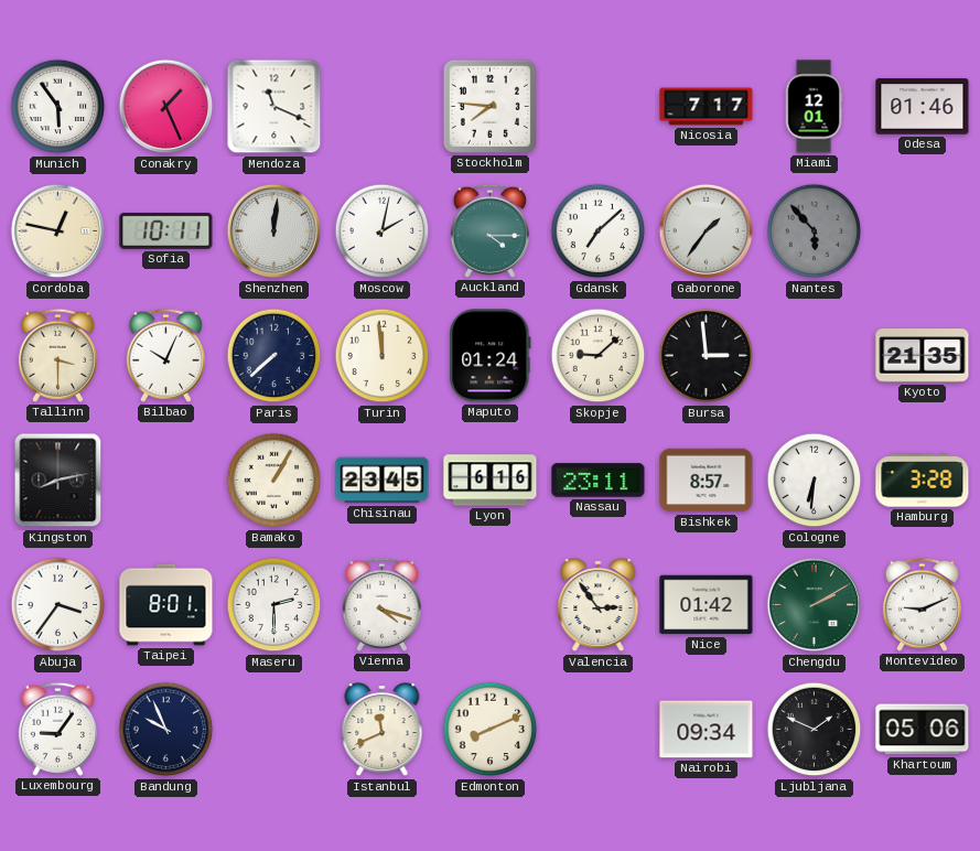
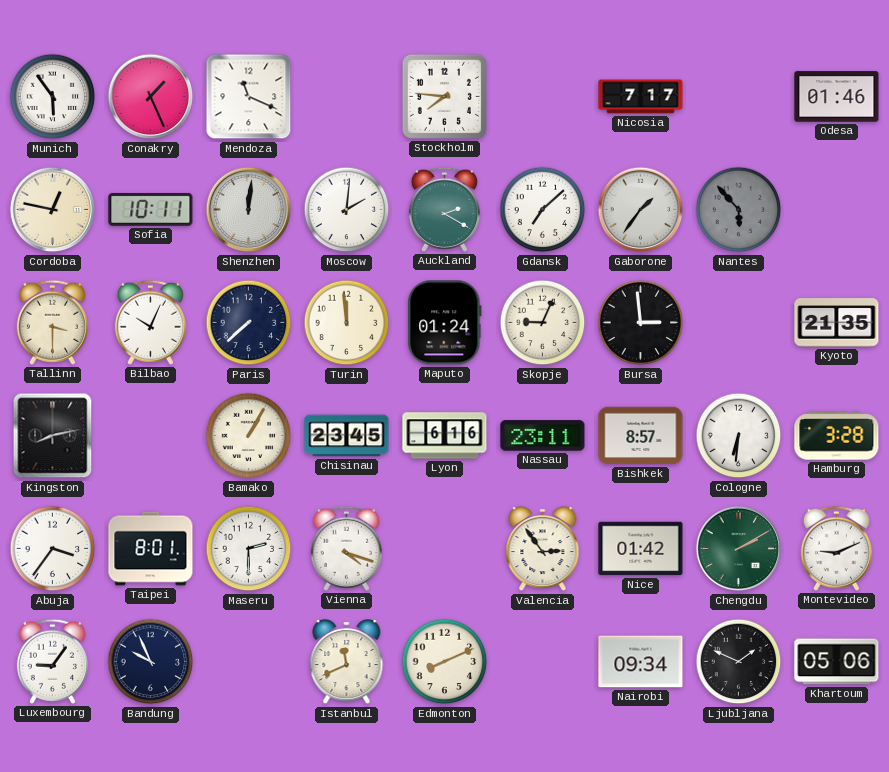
Miami: 12:01 -> none (814, 107)
Moscow: 2:02 -> 2:01 (347, 210)
Auckland: 4:15 -> 2:20 (444, 209)
Skopje: 9:08 -> 9:04 (543, 323)
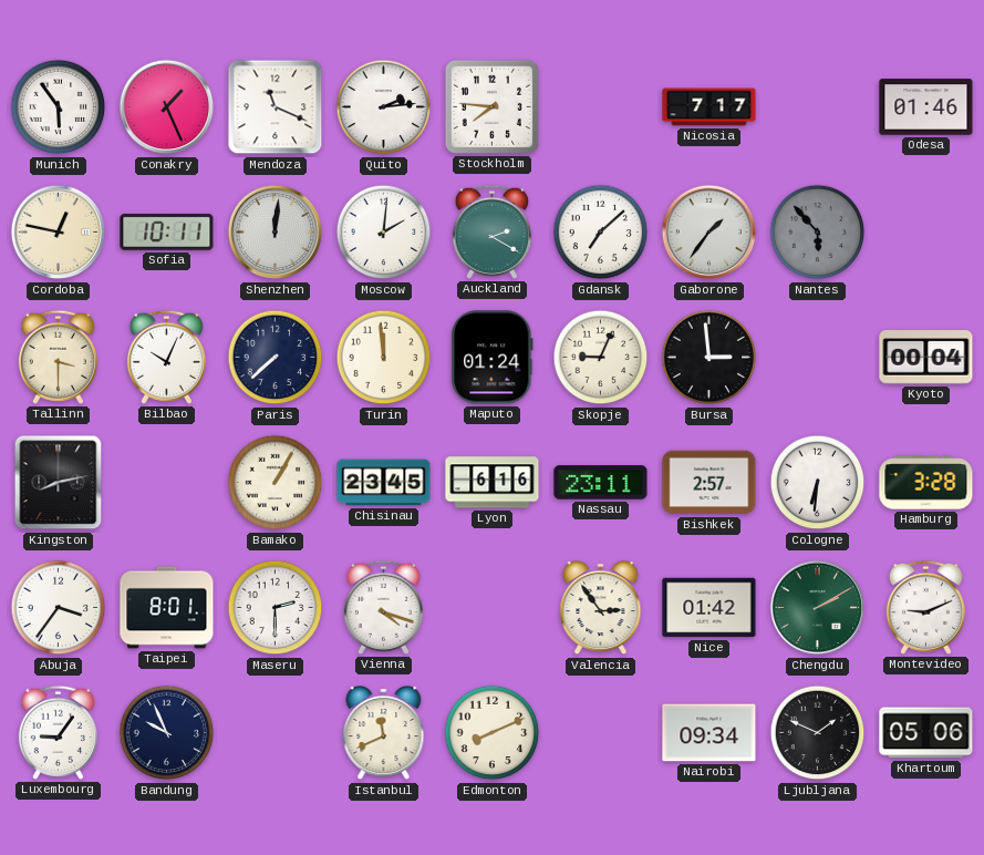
Quito: none -> 2:14 (384, 107)
Kyoto: 21:35 -> 00:04 (926, 358)
Bishkek: 8:57 -> 2:57 (709, 483)
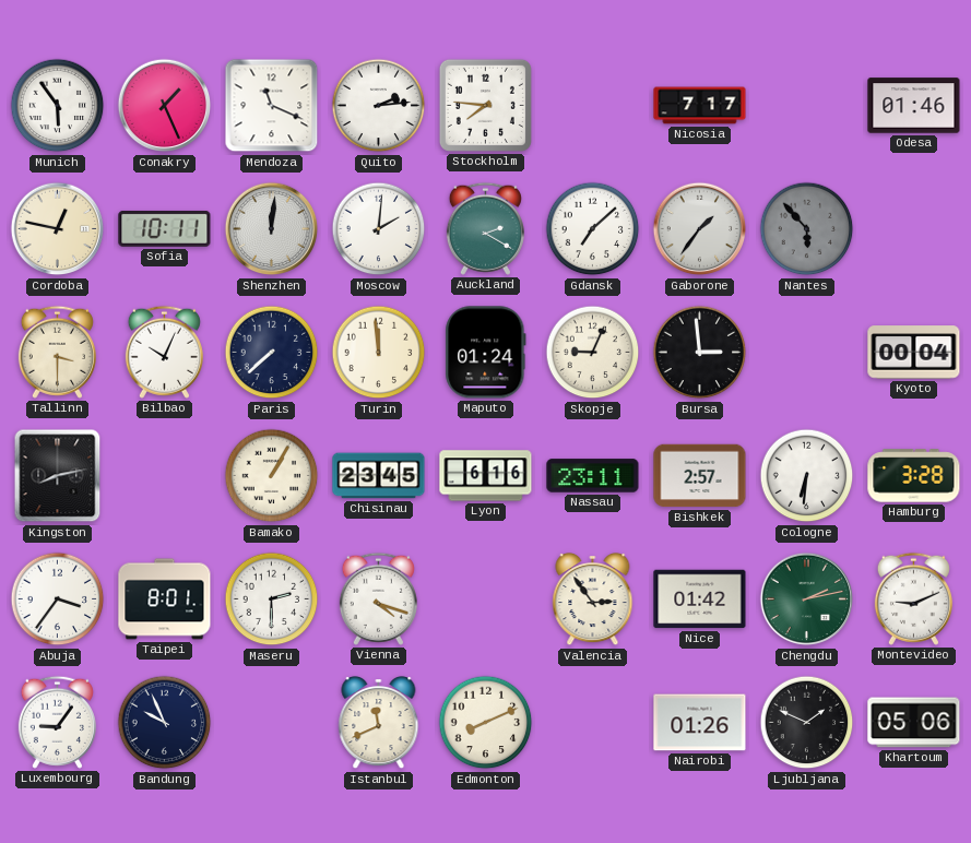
Chengdu: 2:10 -> 2:13 (807, 599)
Nairobi: 09:34 -> 01:26 (700, 723)
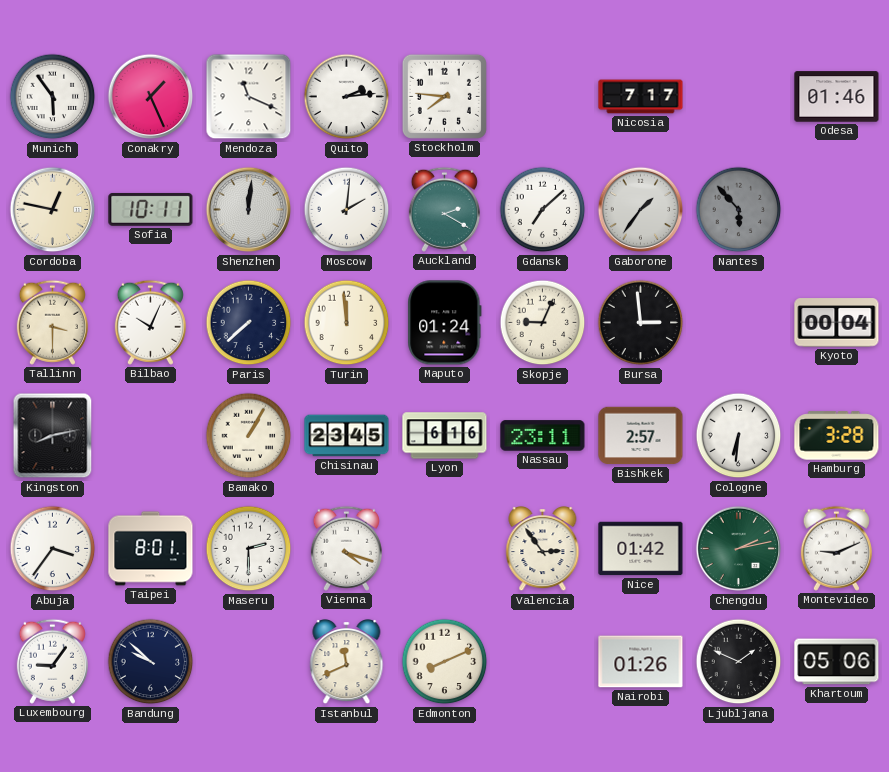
Bandung: 9:56 -> 9:52 (151, 662)
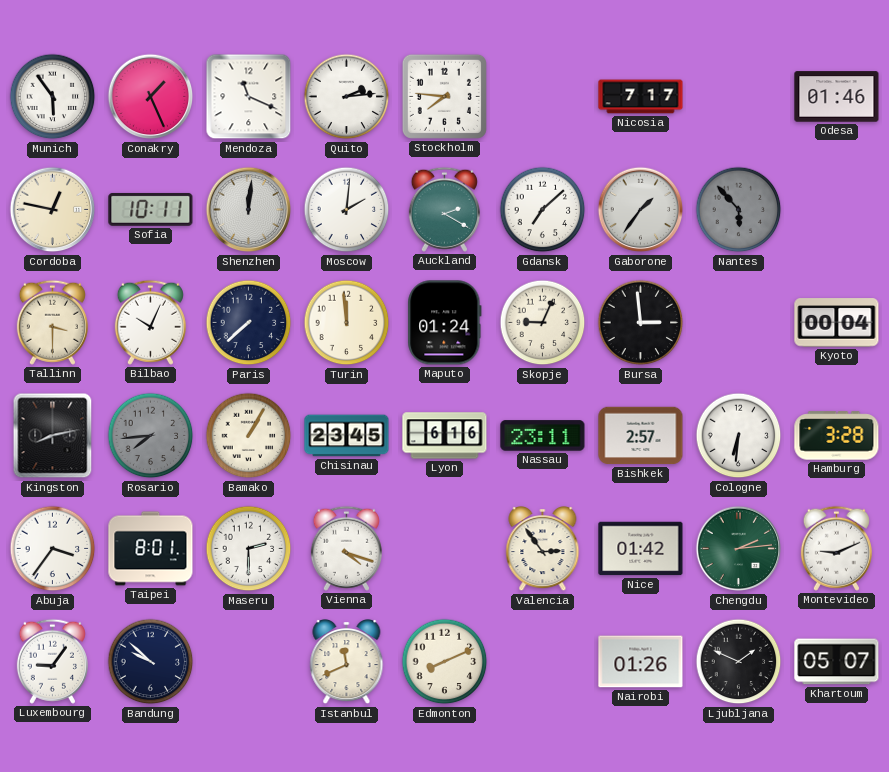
Rosario: none -> 7:44 (151, 436)
Chengdu: 2:13 -> 2:14 (739, 549)
Khartoum: 05:06 -> 05:07 (837, 662)
